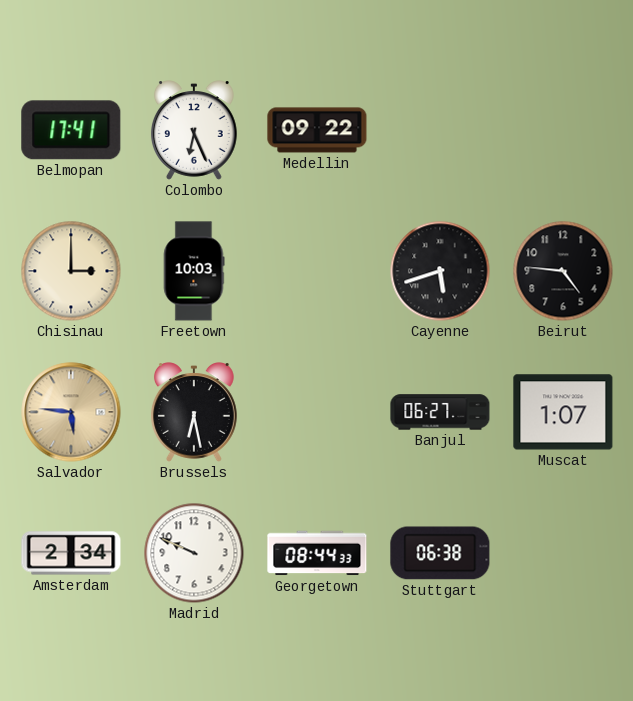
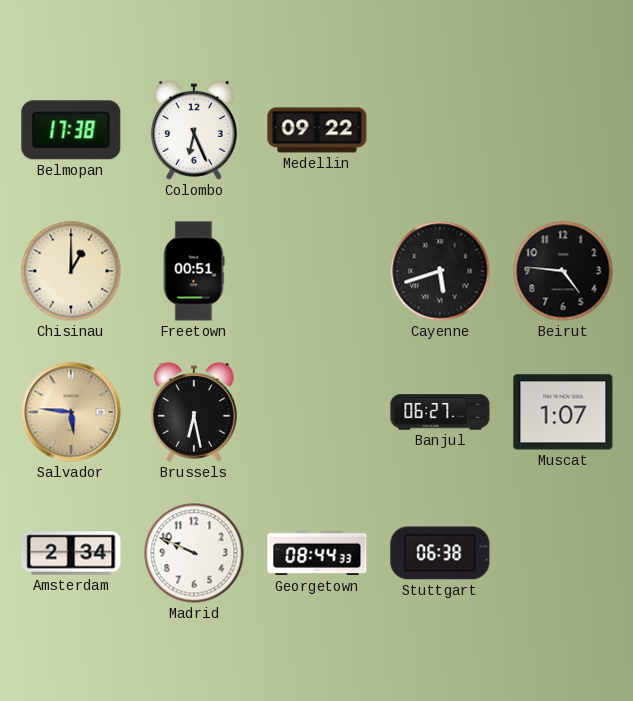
Belmopan: 17:41 -> 17:38 (71, 130)
Chisinau: 3:00 -> 1:00 (71, 271)
Freetown: 10:03 -> 00:51 (194, 271)
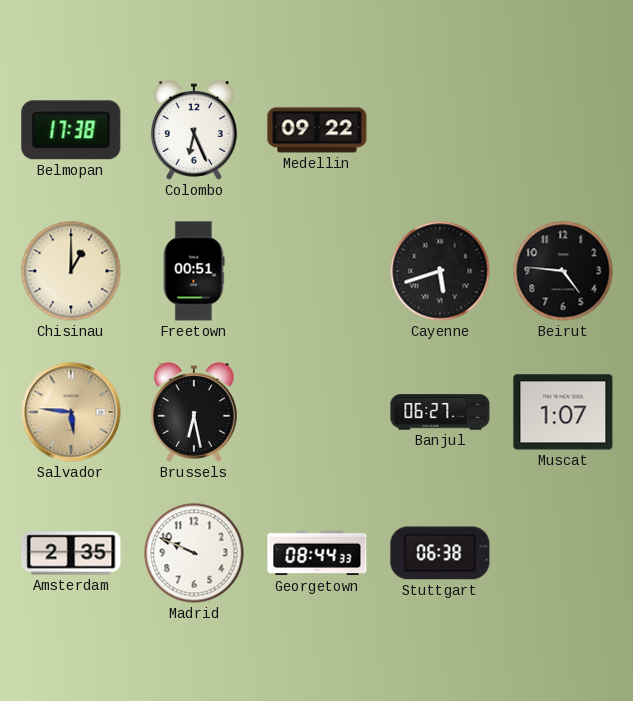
Amsterdam: 2:34 -> 2:35 (71, 553)
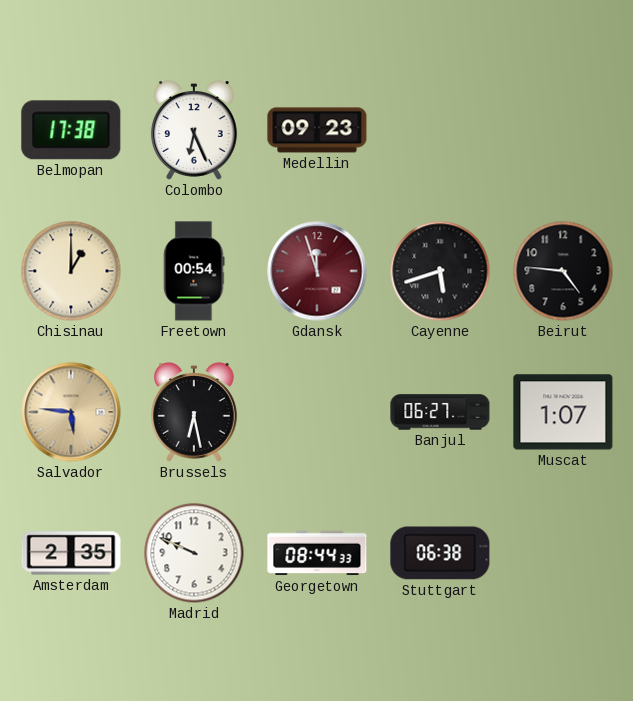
Medellin: 09:22 -> 09:23 (317, 130)
Freetown: 00:51 -> 00:54 (194, 271)
Gdansk: none -> 11:57 (317, 271)
